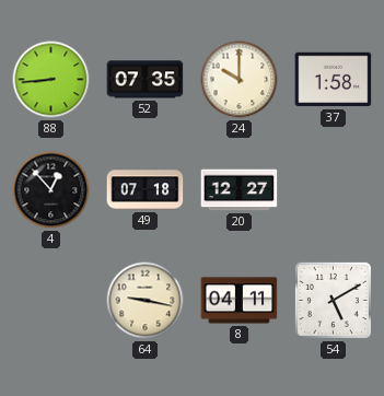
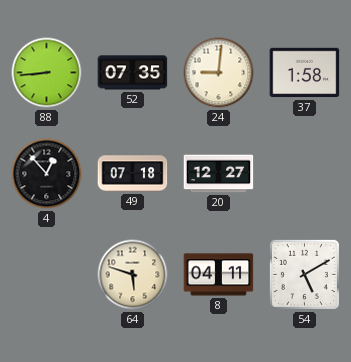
24: 10:00 -> 9:01 (219, 73)
64: 9:17 -> 5:48 (133, 275)
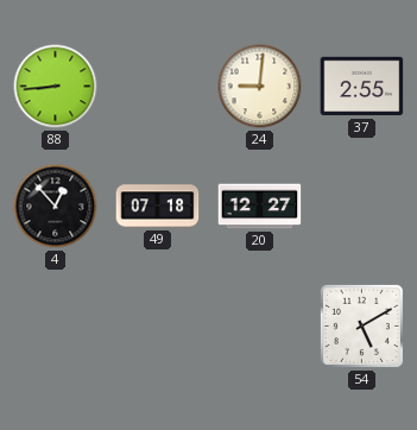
52: 07:35 -> none (133, 73)
37: 1:58 -> 2:55 (362, 87)
64: 5:48 -> none (133, 275)
8: 04:11 -> none (219, 275)
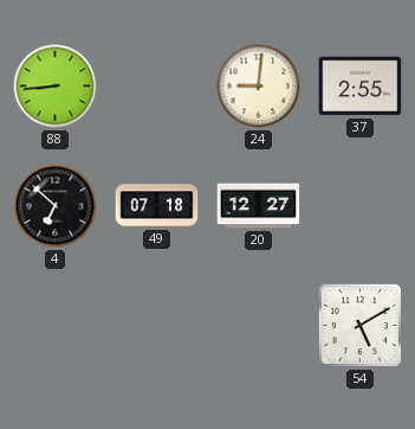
4: 12:53 -> 6:52 (56, 206)
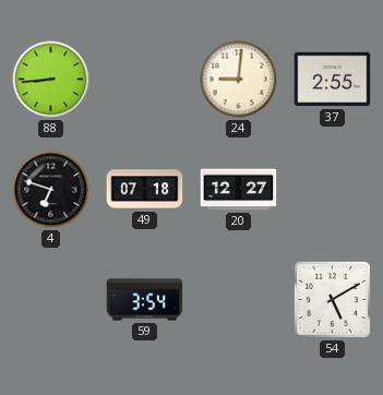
4: 6:52 -> 6:48 (51, 190)
59: none -> 3:54 (145, 300)
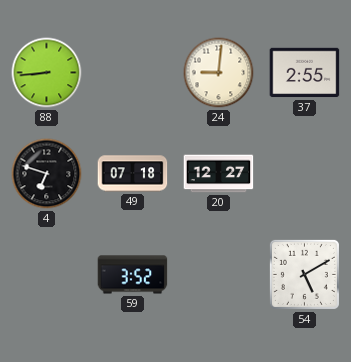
59: 3:54 -> 3:52 (133, 275)
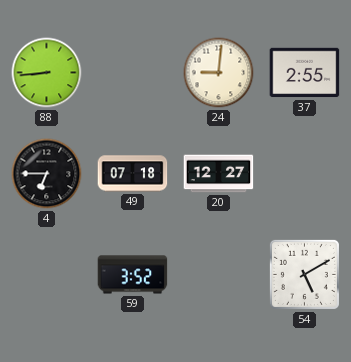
4: 6:48 -> 6:45 (47, 174)
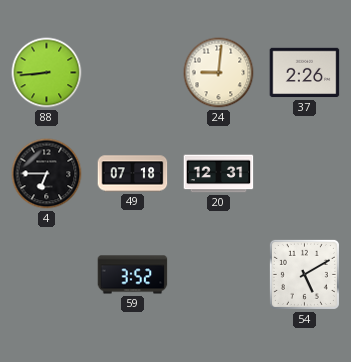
37: 2:55 -> 2:26 (305, 73)
20: 12:27 -> 12:31 (219, 174)
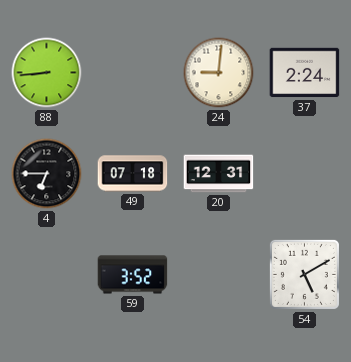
37: 2:26 -> 2:24 (305, 73)
